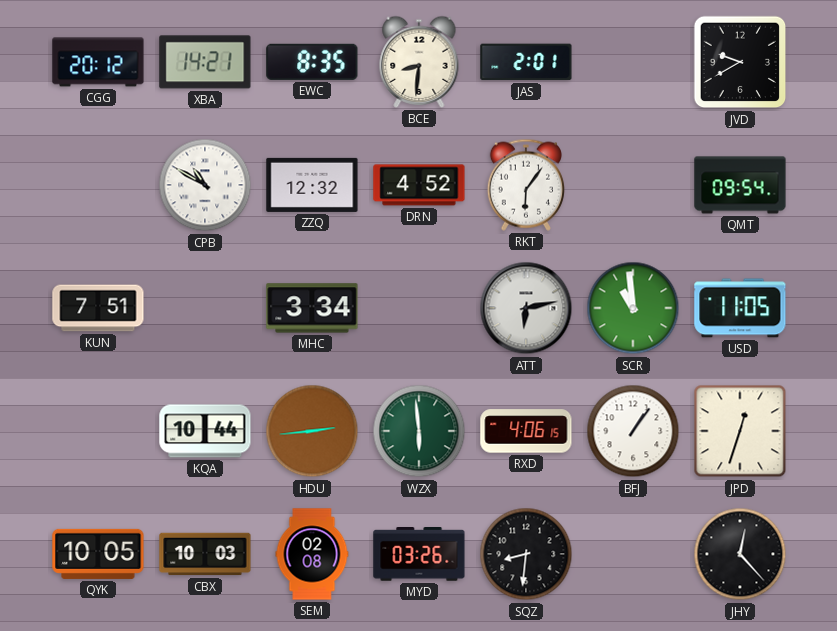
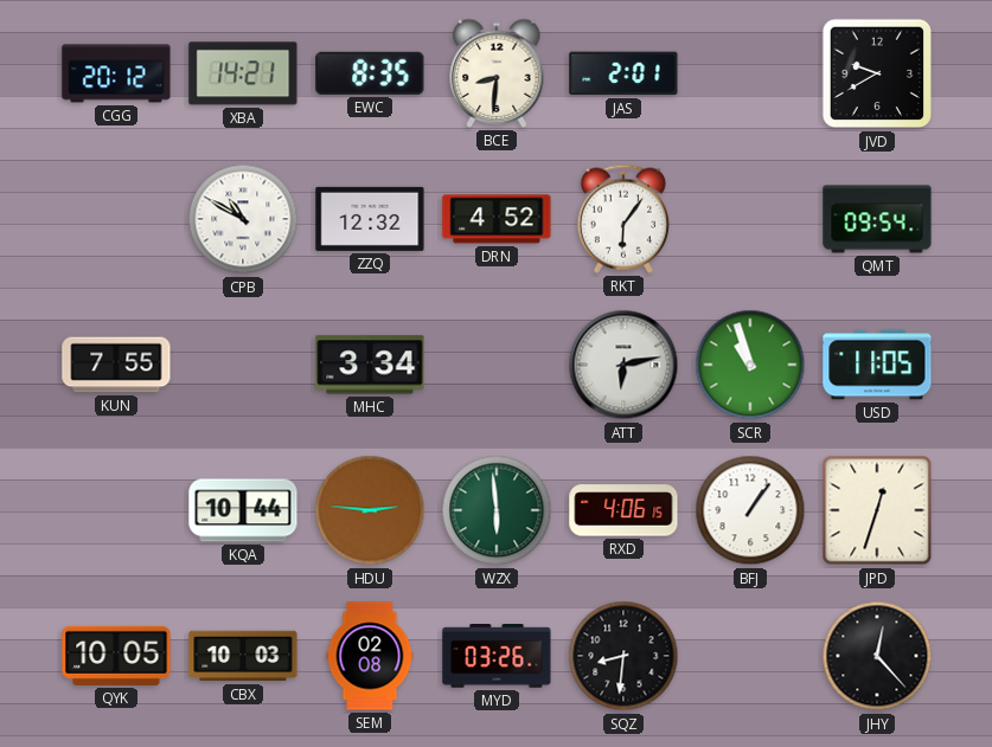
KUN: 7:51 -> 7:55 (116, 365)
SCR: 10:59 -> 10:57 (750, 365)
HDU: 2:44 -> 2:46 (370, 510)
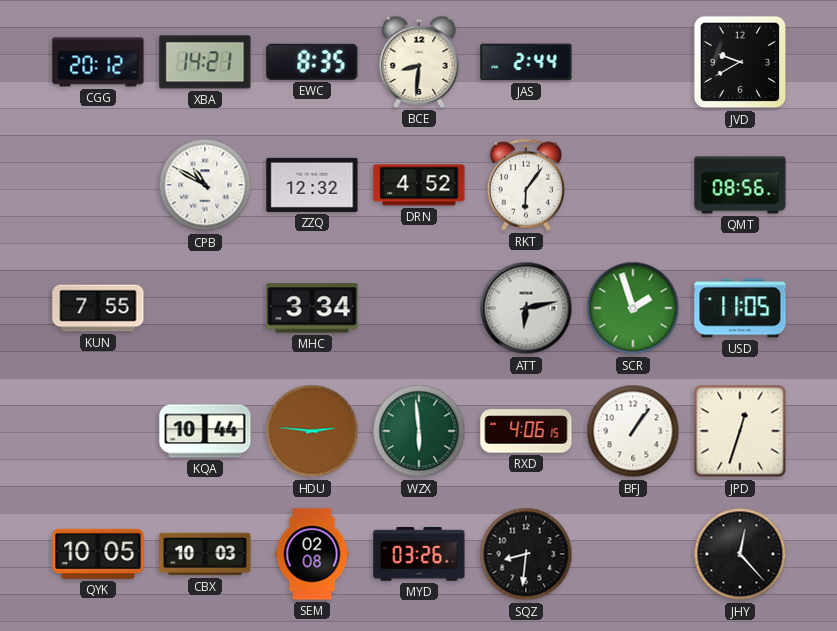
JAS: 2:01 -> 2:44 (526, 62)
QMT: 09:54 -> 08:56 (740, 185)
SCR: 10:57 -> 1:57 (633, 308)
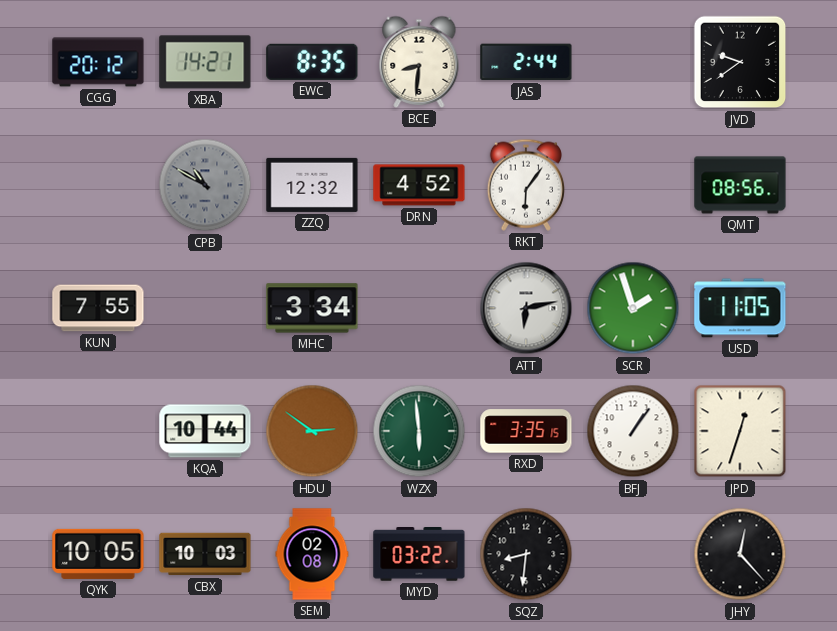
JVD: 9:40 -> 9:39 (740, 62)
CPB dial: white -> grey (205, 185)
HDU: 2:46 -> 2:51 (312, 431)
RXD: 4:06 -> 3:35 (526, 431)
MYD: 03:26 -> 03:22 (419, 555)
